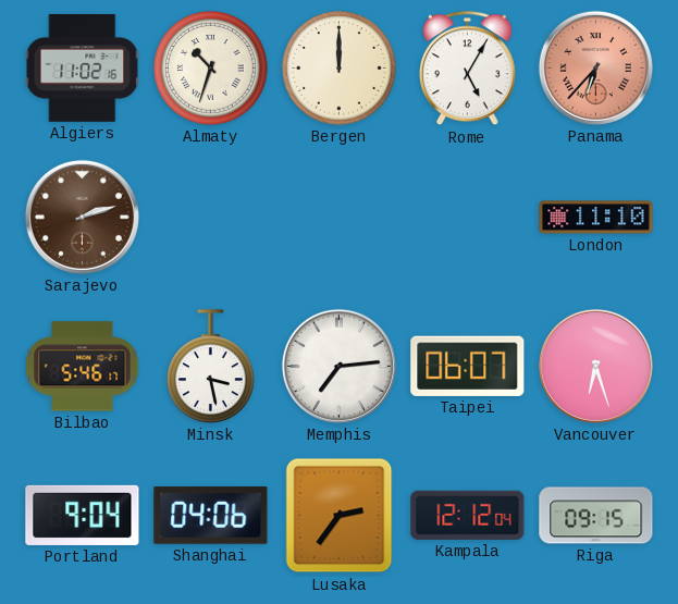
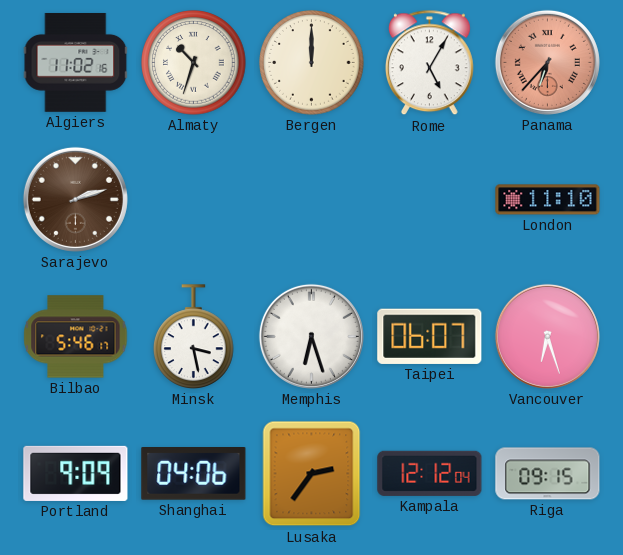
Memphis: 7:14 -> 6:27 (311, 336)
Portland: 9:04 -> 9:09 (76, 473)
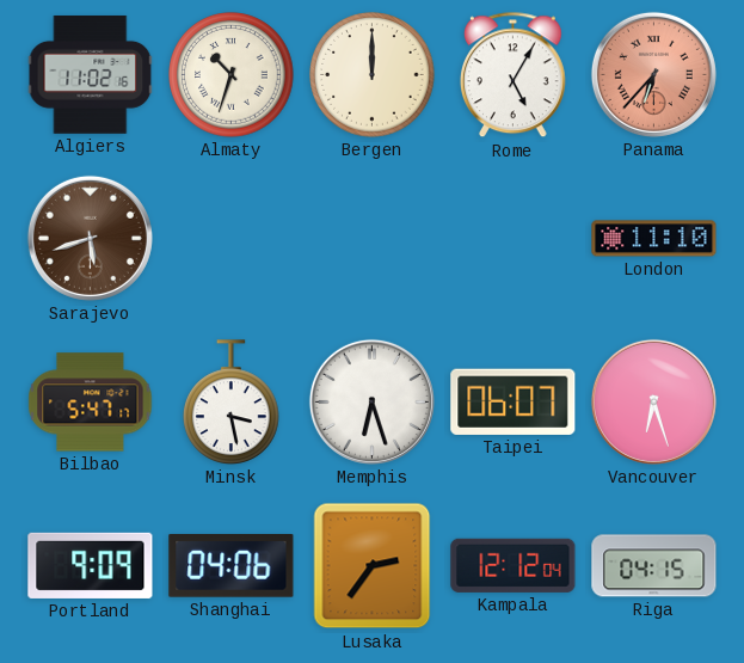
Sarajevo: 2:12 -> 5:42 (90, 238)
Bilbao: 5:46 -> 5:47 (91, 403)
Riga: 09:15 -> 04:15 (654, 566)
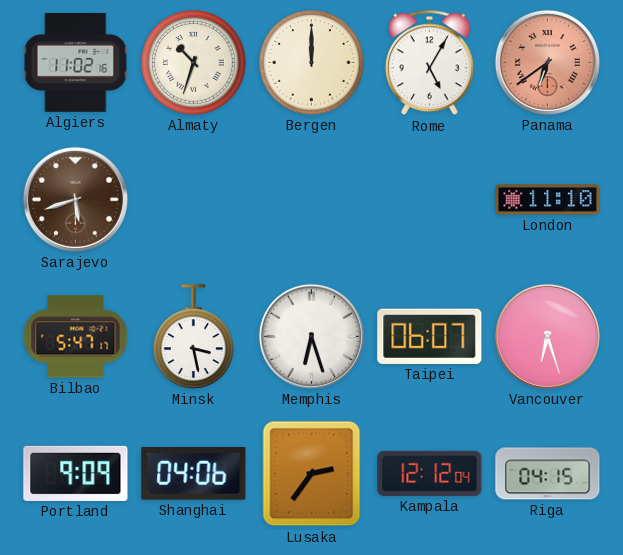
Panama: 6:37 -> 6:39 (547, 62)
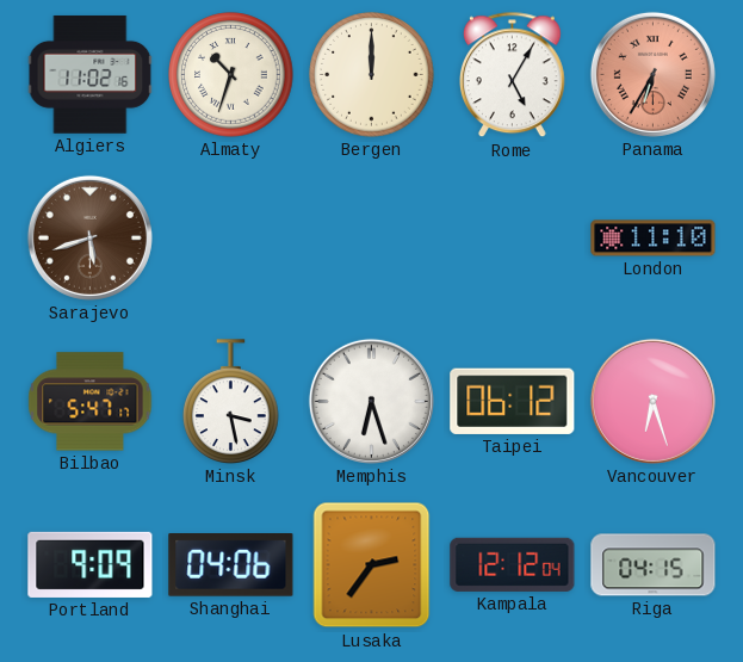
Panama: 6:39 -> 6:35 (652, 74)
Taipei: 06:07 -> 06:12 (513, 401)
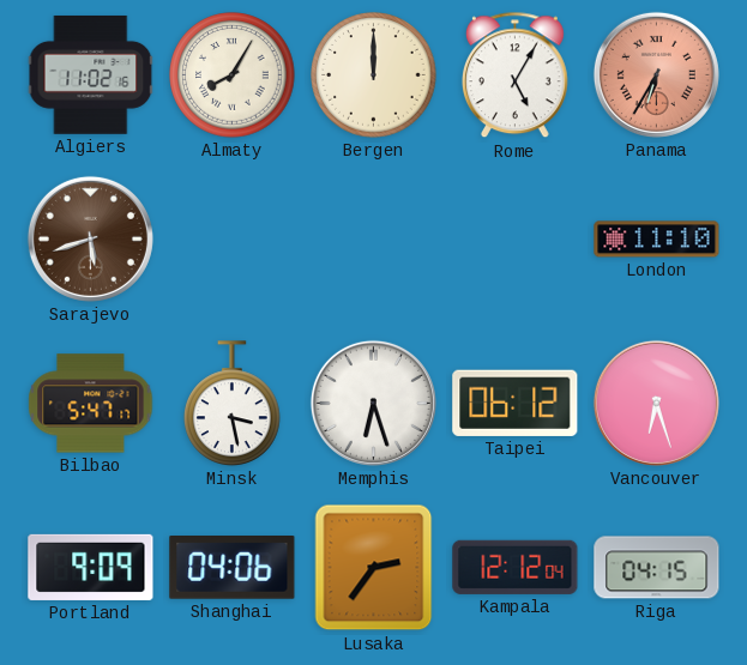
Almaty: 10:33 -> 8:05 (233, 75)
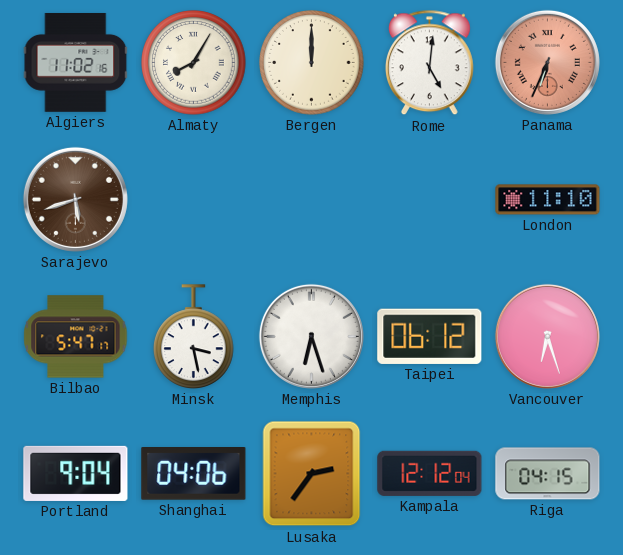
Rome: 5:05 -> 5:01 (429, 63)
Panama: 6:35 -> 6:34 (547, 62)
Portland: 9:09 -> 9:04 (76, 473)
